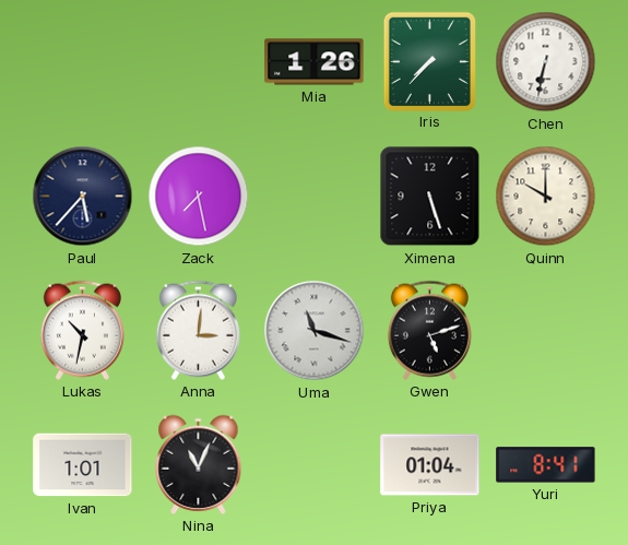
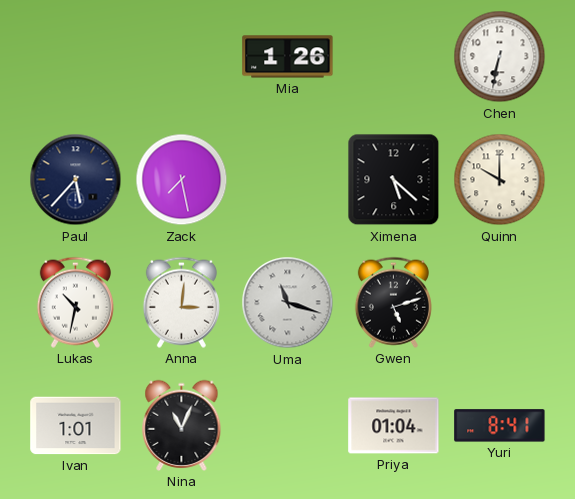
Iris: 7:37 -> none (429, 61)
Ximena: 5:27 -> 5:22 (394, 180)
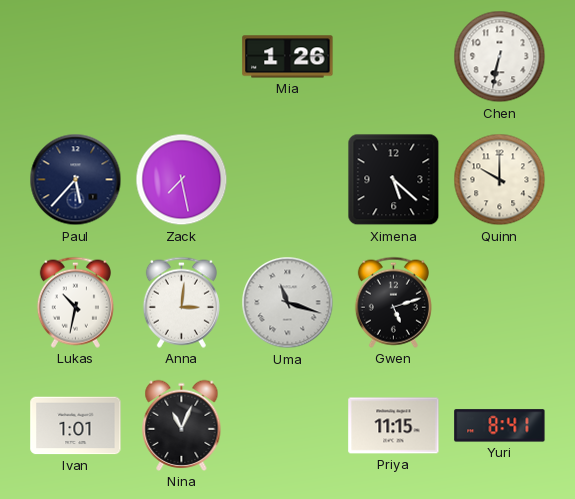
Priya: 01:04 -> 11:15 (394, 426)
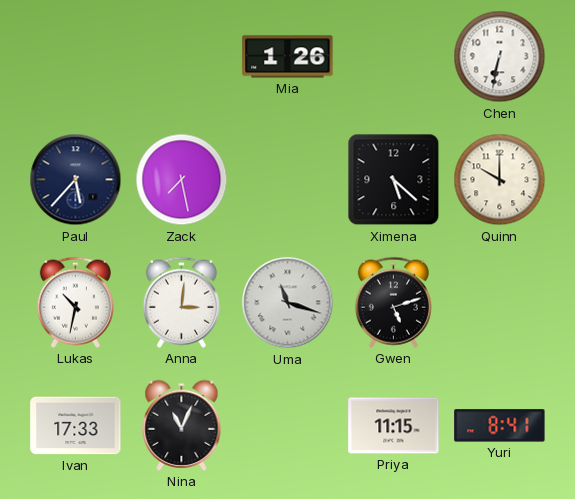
Ivan: 1:01 -> 17:33 (76, 426)
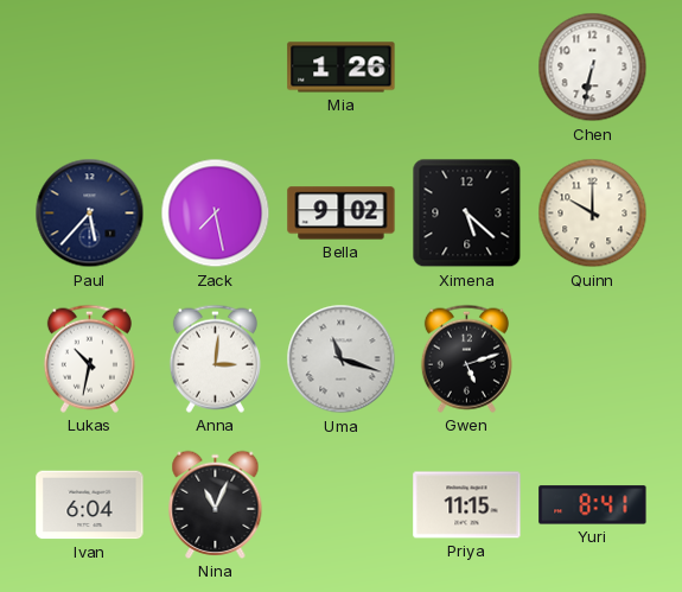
Bella: none -> 9:02 (342, 214)
Ivan: 17:33 -> 6:04 (90, 505)
